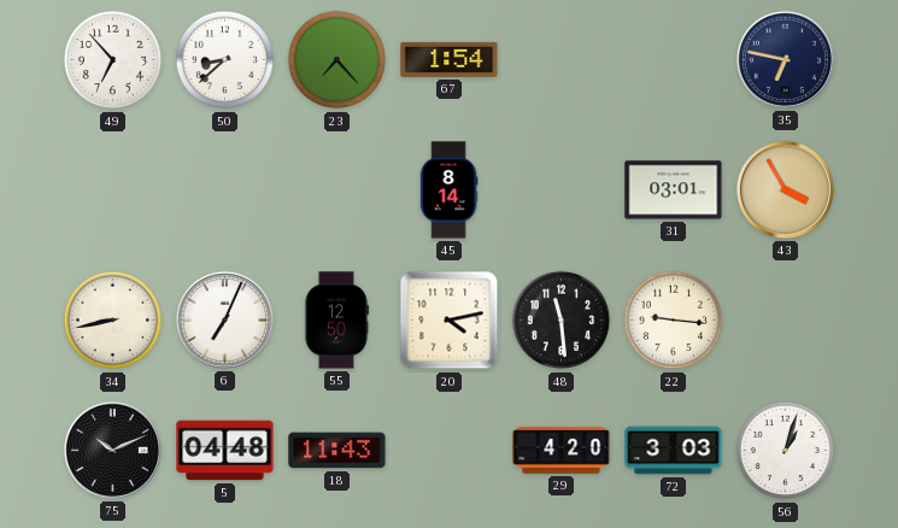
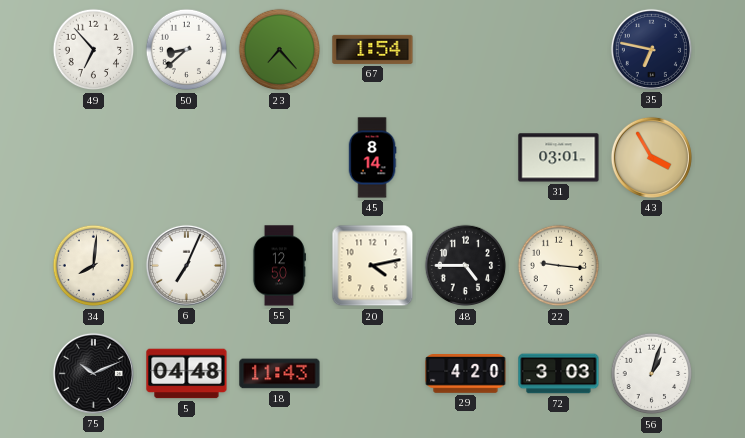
34: 8:43 -> 8:01 (94, 266)
48: 11:29 -> 4:45 (466, 266)
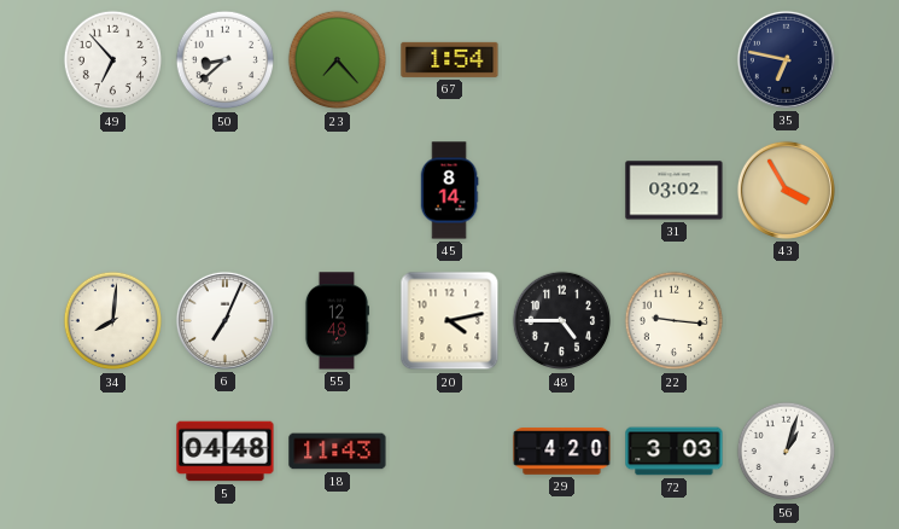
31: 03:01 -> 03:02 (675, 191)
55: 12:50 -> 12:48 (337, 321)
75: 10:11 -> none (93, 373)
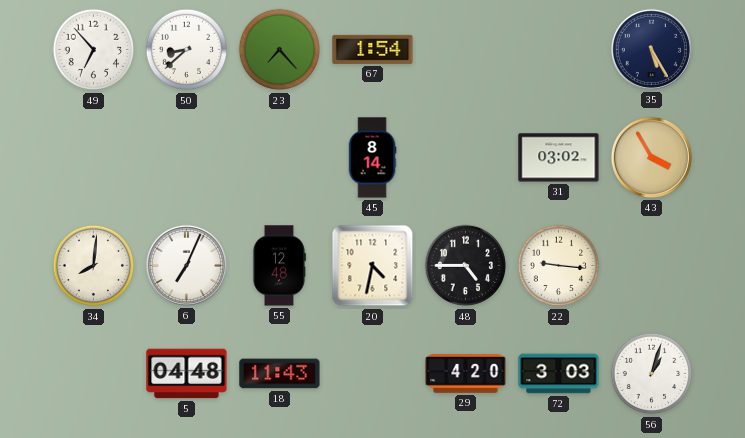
35: 6:47 -> 5:25 (651, 49)
20: 4:13 -> 4:32 (373, 266)
